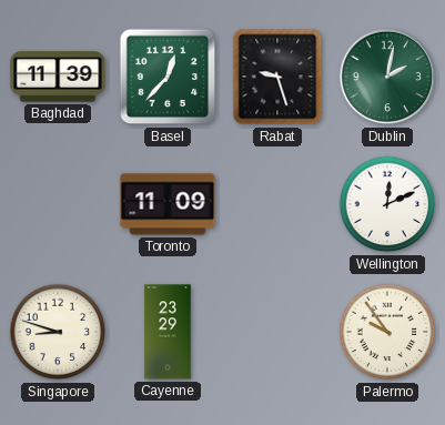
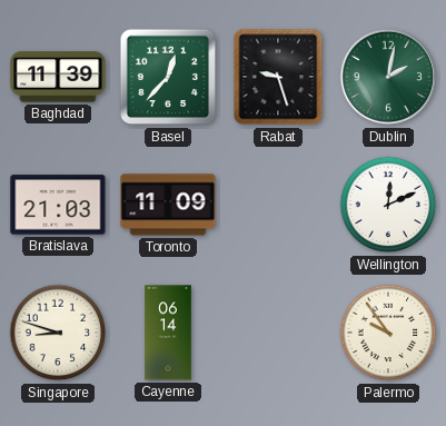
Bratislava: none -> 21:03 (58, 205)
Cayenne: 23:29 -> 06:14 (168, 333)
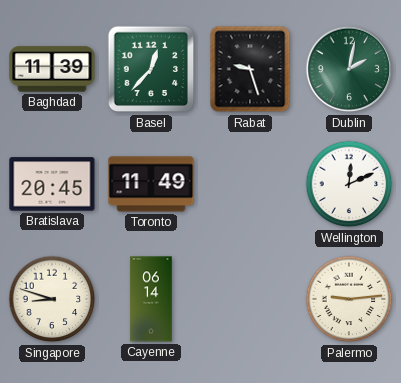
Bratislava: 21:03 -> 20:45 (52, 184)
Toronto: 11:09 -> 11:49 (151, 184)
Palermo: 9:54 -> 9:14 (349, 299)
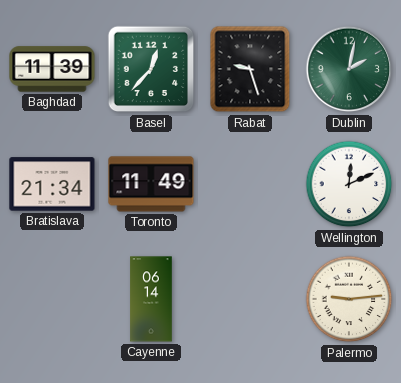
Bratislava: 20:45 -> 21:34 (52, 184)
Singapore: 8:48 -> none (52, 299)
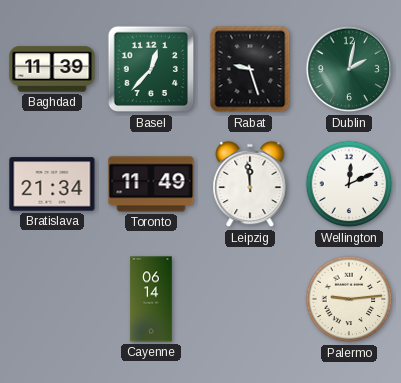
Leipzig: none -> 11:59 (250, 184)
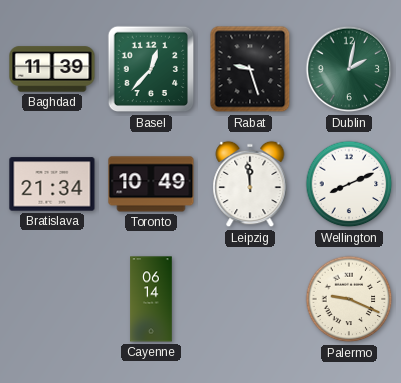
Toronto: 11:49 -> 10:49 (151, 184)
Wellington: 12:11 -> 8:11 (349, 184)
Palermo: 9:14 -> 9:19 (349, 299)
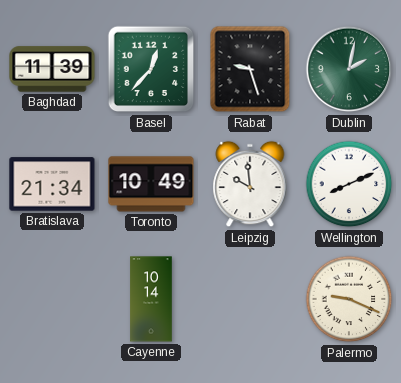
Leipzig: 11:59 -> 9:59 (250, 184)
Cayenne: 06:14 -> 10:14 (151, 299)
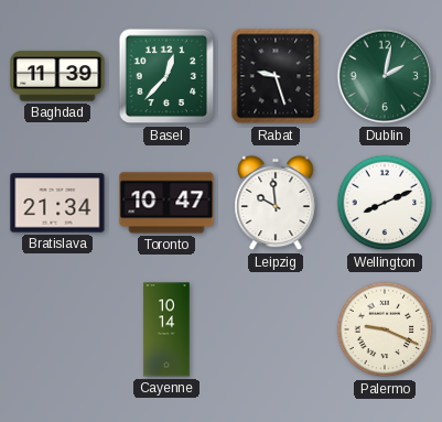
Toronto: 10:49 -> 10:47 (166, 203)
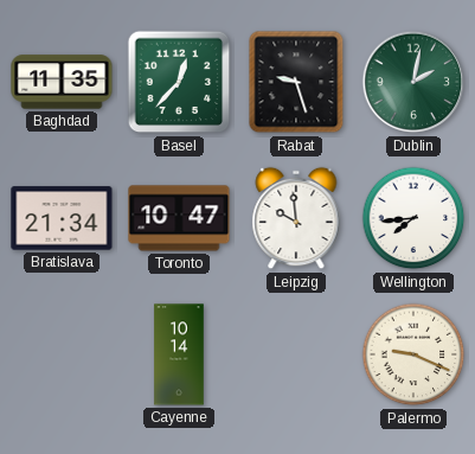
Baghdad: 11:39 -> 11:35 (62, 82)
Wellington: 8:11 -> 7:44 (413, 218)
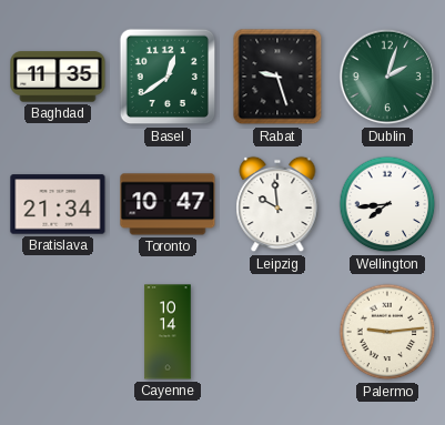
Basel: 12:37 -> 12:39 (168, 77)
Dublin: 2:02 -> 2:03 (387, 77)
Palermo: 9:19 -> 9:14 (387, 332)
